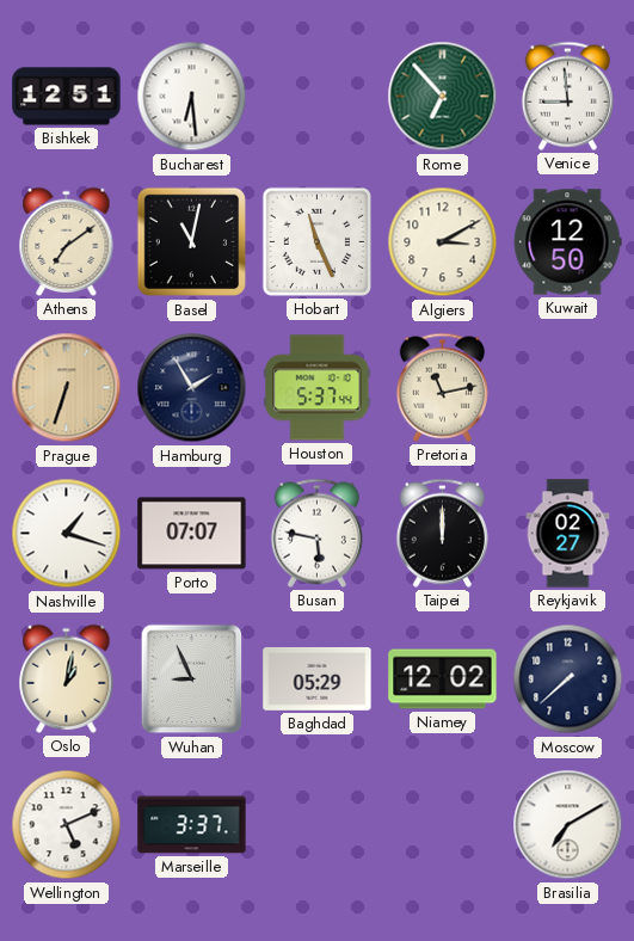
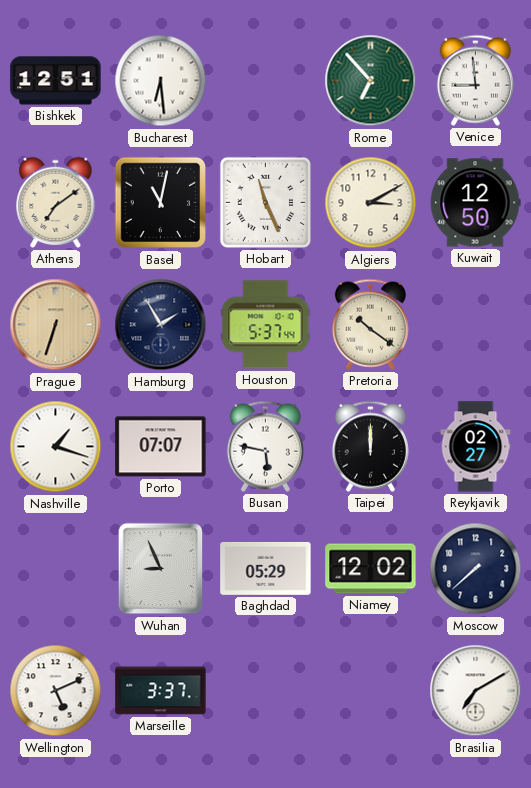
Pretoria: 11:13 -> 10:21 (370, 324)
Oslo: 1:02 -> none (67, 678)
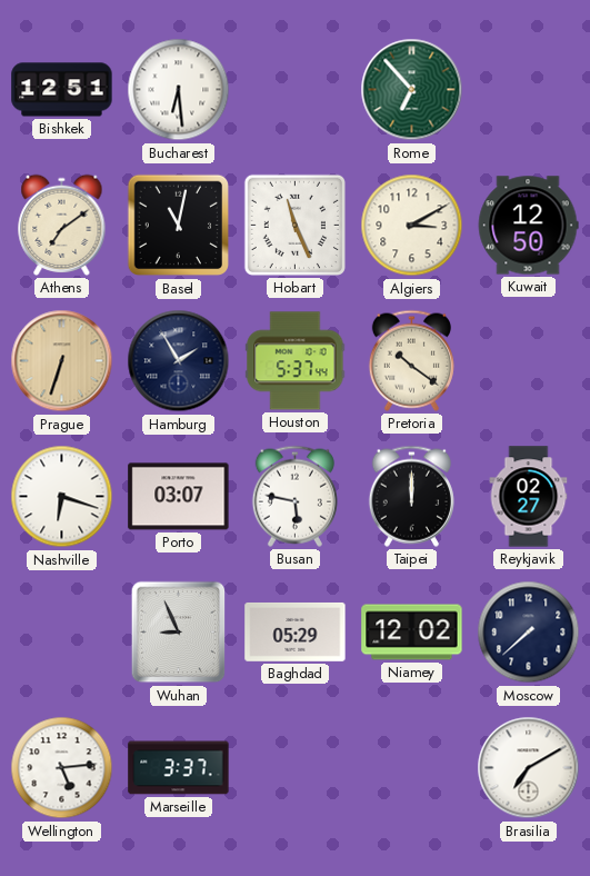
Venice: 8:59 -> none (475, 80)
Nashville: 1:18 -> 6:18 (62, 497)
Porto: 07:07 -> 03:07 (179, 497)
Wellington: 5:11 -> 5:14 (62, 768)
